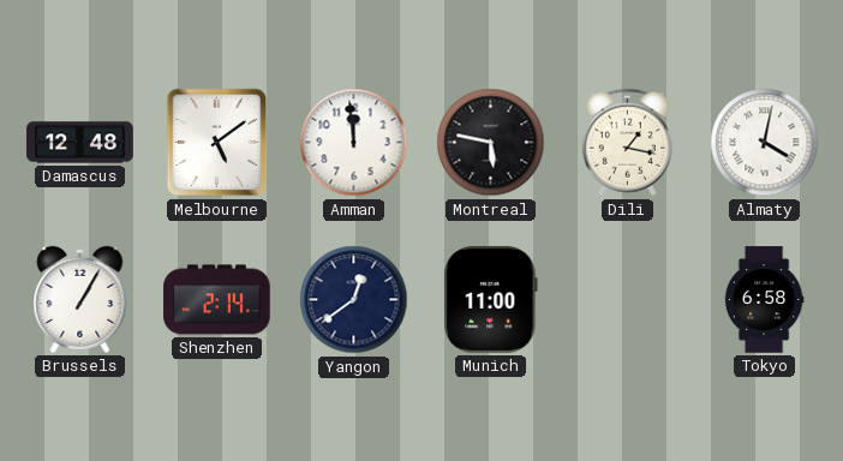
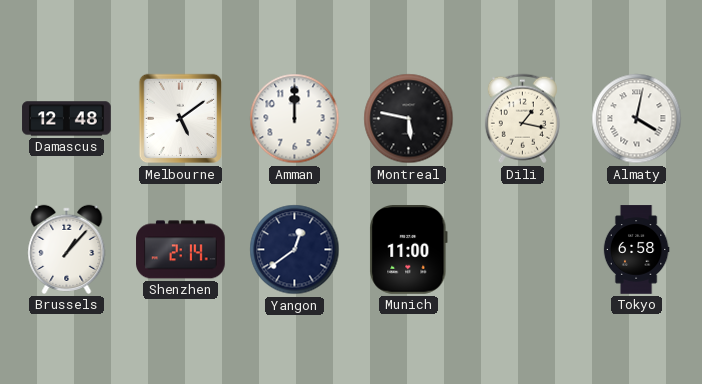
Amman: 11:59 -> 12:00 (295, 119)
Brussels: 1:05 -> 1:07 (67, 249)
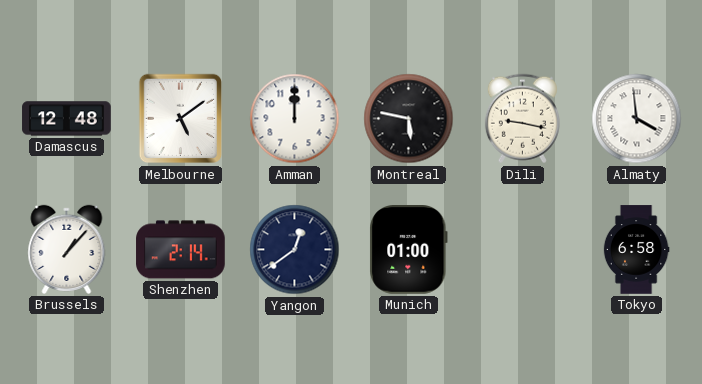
Dili: 1:17 -> 9:17 (522, 119)
Almaty: 4:02 -> 3:59 (637, 119)
Munich: 11:00 -> 01:00 (409, 250)
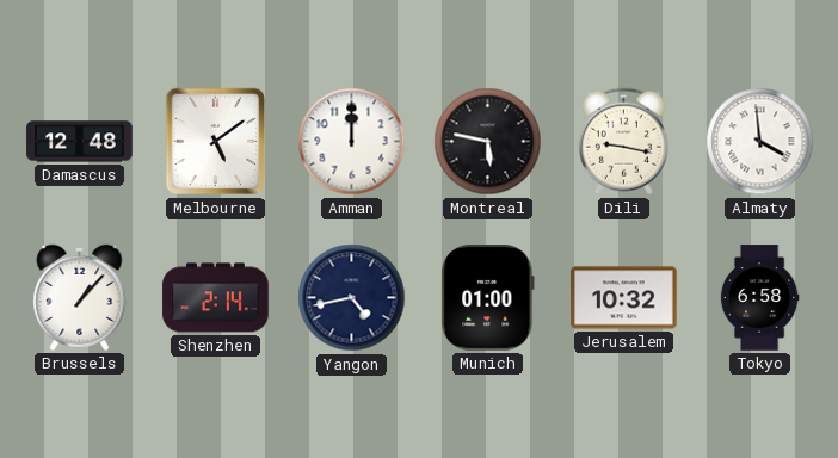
Yangon: 12:39 -> 4:43 (352, 298)
Jerusalem: none -> 10:32 (624, 298)
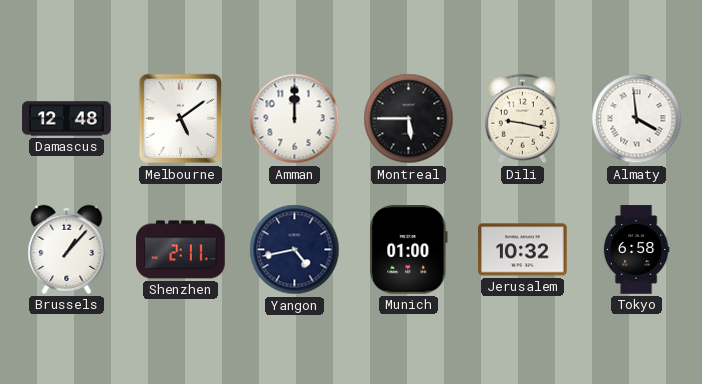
Montreal: 5:47 -> 5:45 (409, 119)
Shenzhen: 2:14 -> 2:11 (181, 250)
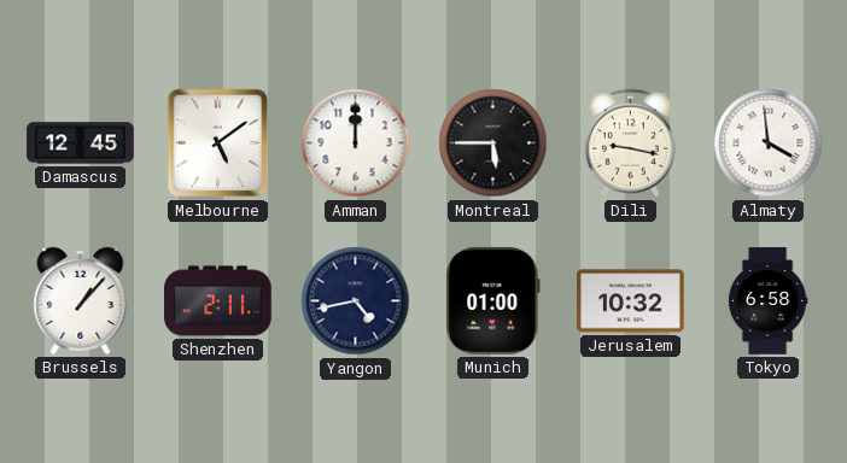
Damascus: 12:48 -> 12:45 (81, 143)
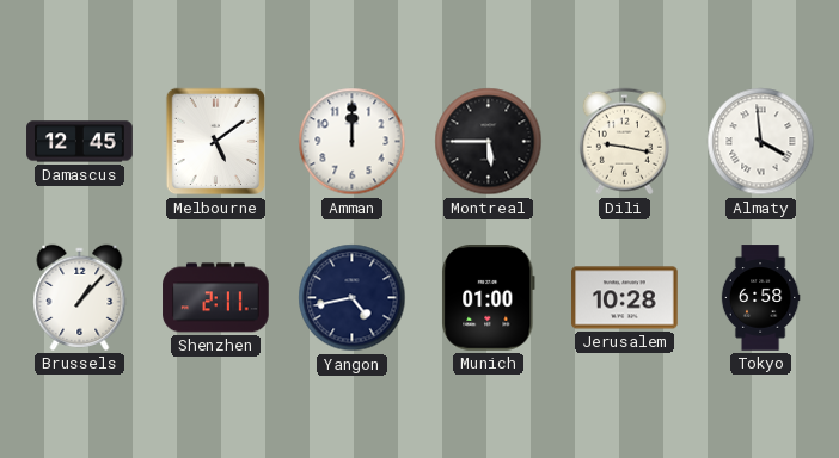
Jerusalem: 10:32 -> 10:28 (625, 298)
